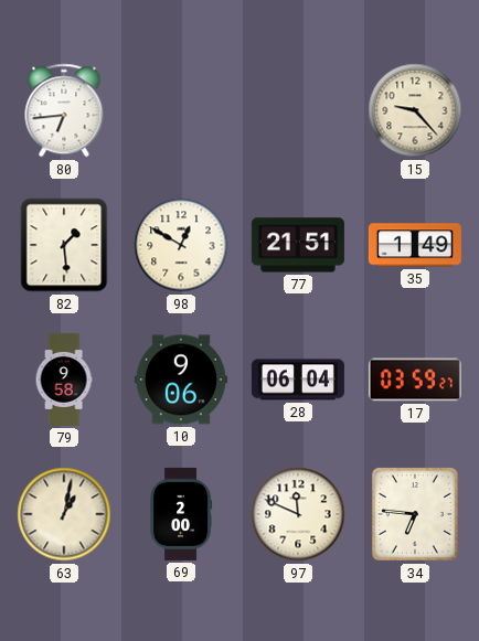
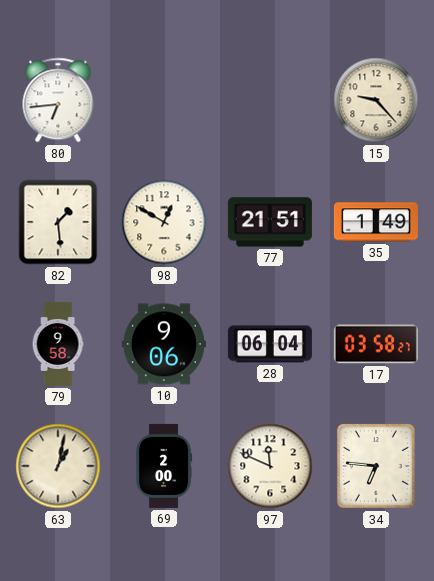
17: 03:59 -> 03:58 (376, 344)
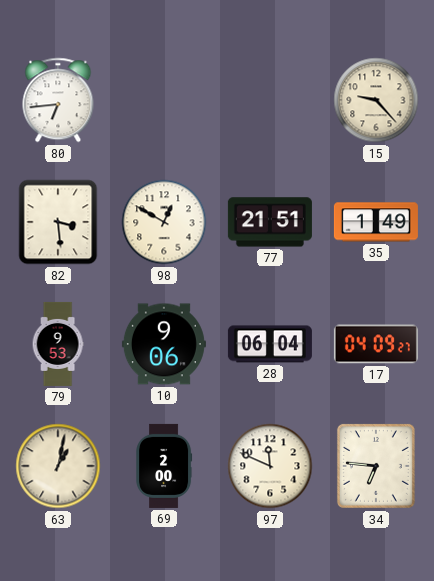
82: 1:29 -> 3:29 (58, 222)
79: 9:58 -> 9:53 (58, 344)
17: 03:58 -> 04:09 (376, 344)
